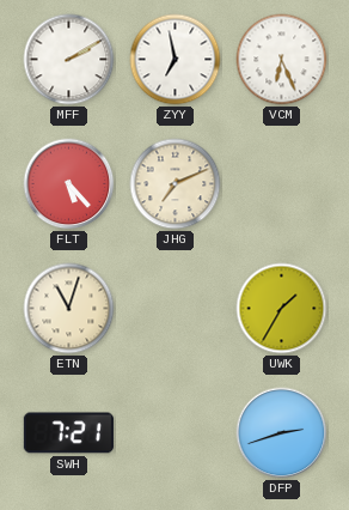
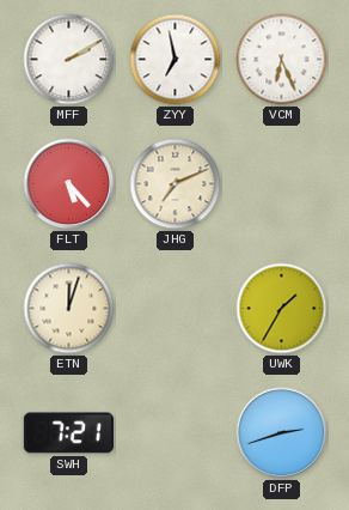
ETN: 11:03 -> 12:03 (69, 309)
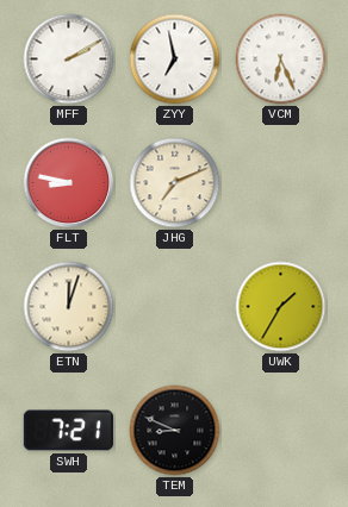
FLT: 5:23 -> 8:47 (69, 183)
TEM: none -> 8:49 (175, 431)
DFP: 2:42 -> none (282, 433)
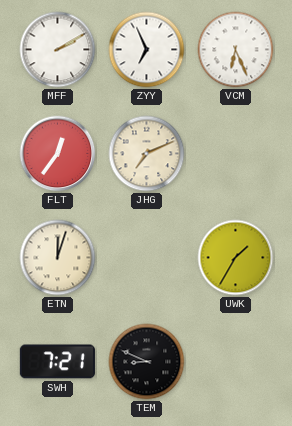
ZYY: 6:58 -> 6:56 (147, 50)
FLT: 8:47 -> 12:36 (58, 154)
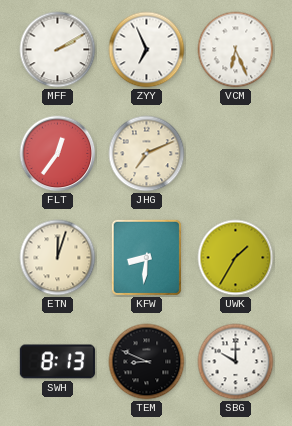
KFW: none -> 8:31 (146, 257)
SWH: 7:21 -> 8:13 (57, 362)
SBG: none -> 10:00 (236, 362)
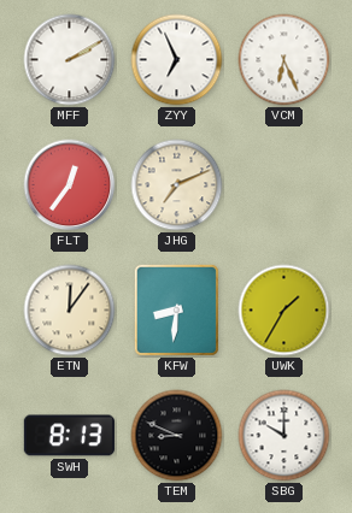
ETN: 12:03 -> 12:06 (70, 311)
